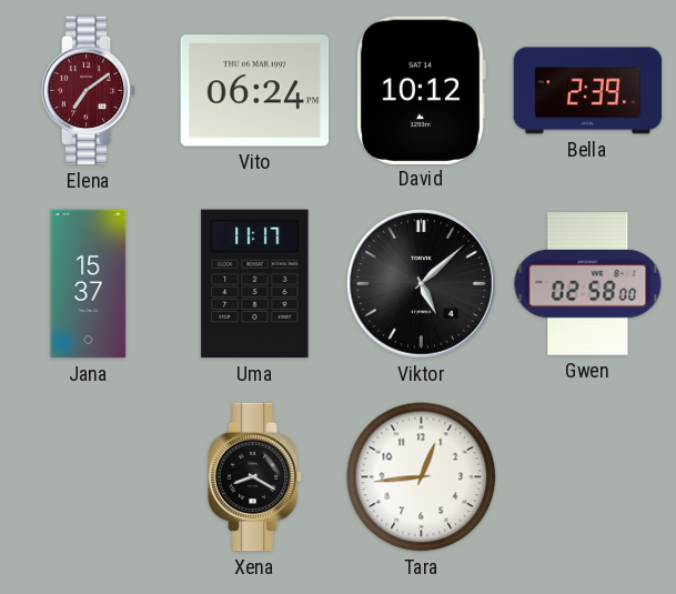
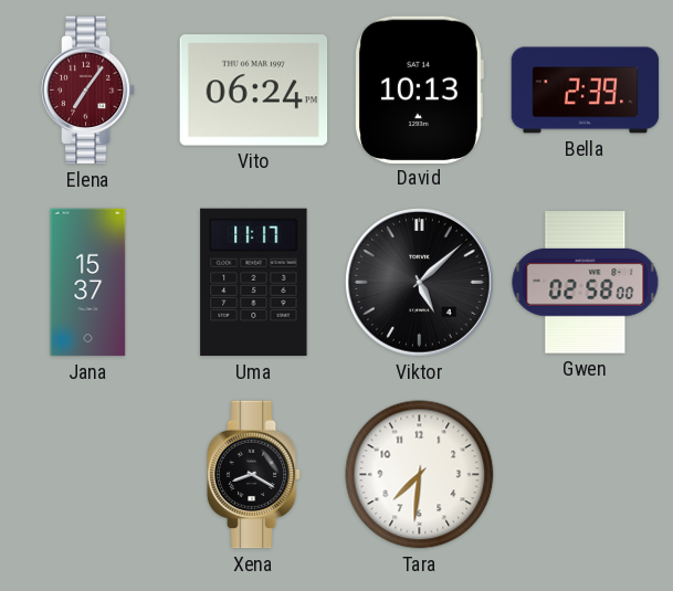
Elena: 7:09 -> 7:06 (88, 91)
David: 10:12 -> 10:13 (419, 89)
Tara: 12:44 -> 7:31 (420, 475)
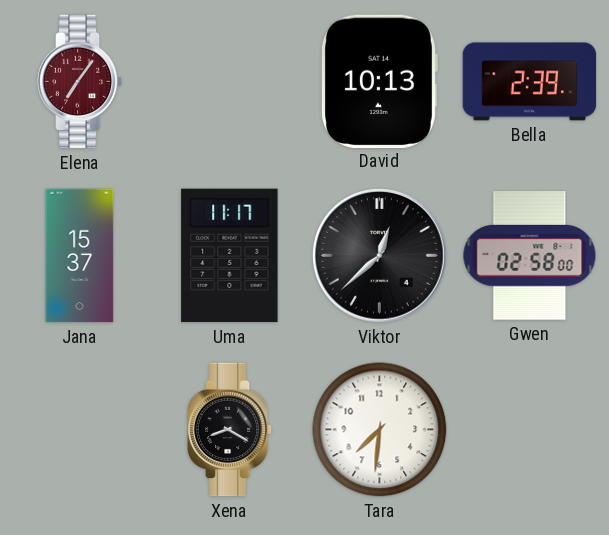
Vito: 06:24 -> none (254, 91)
Viktor: 5:08 -> 12:38 (380, 256)
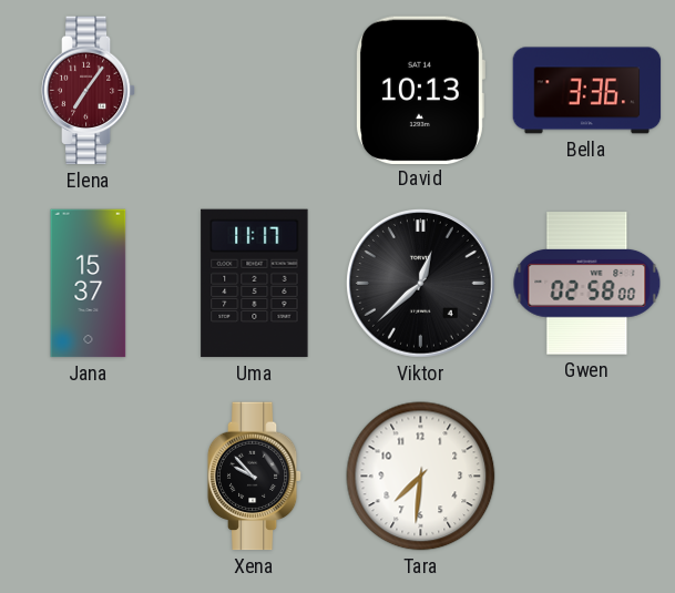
Bella: 2:39 -> 3:36 (587, 91)
Xena: 8:20 -> 9:53 (255, 477)
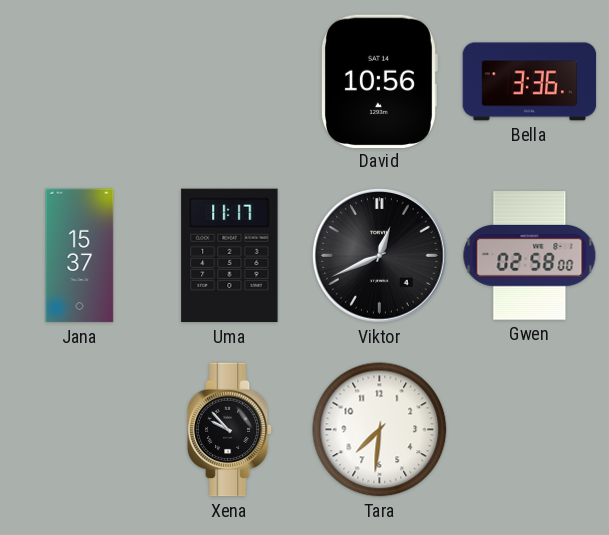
Elena: 7:06 -> none (89, 91)
David: 10:13 -> 10:56 (379, 81)
Viktor: 12:38 -> 12:41 (380, 256)
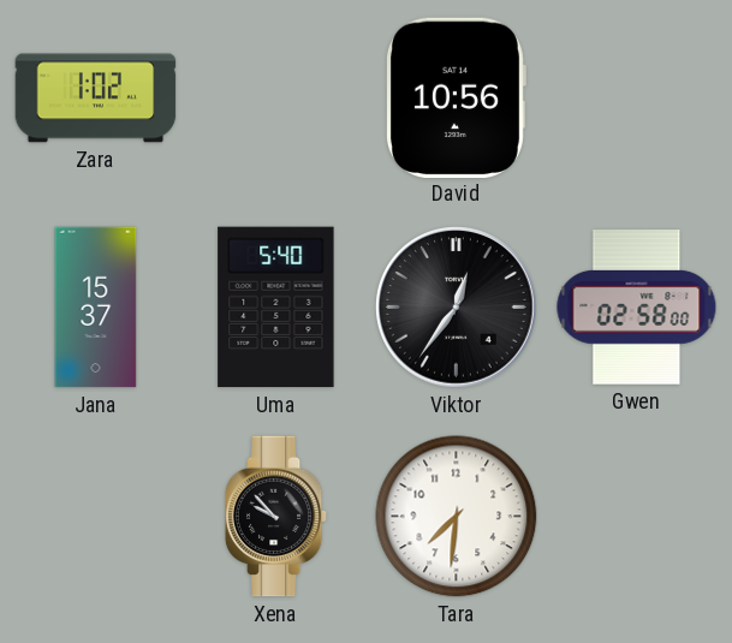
Zara: none -> 1:02 (96, 99)
Bella: 3:36 -> none (530, 82)
Uma: 11:17 -> 5:40 (276, 308)
Viktor: 12:41 -> 12:36 (457, 308)
